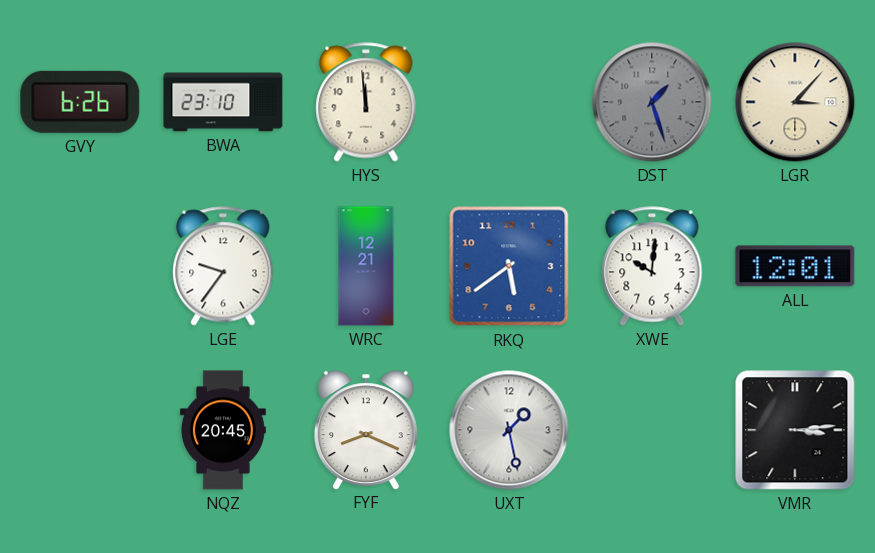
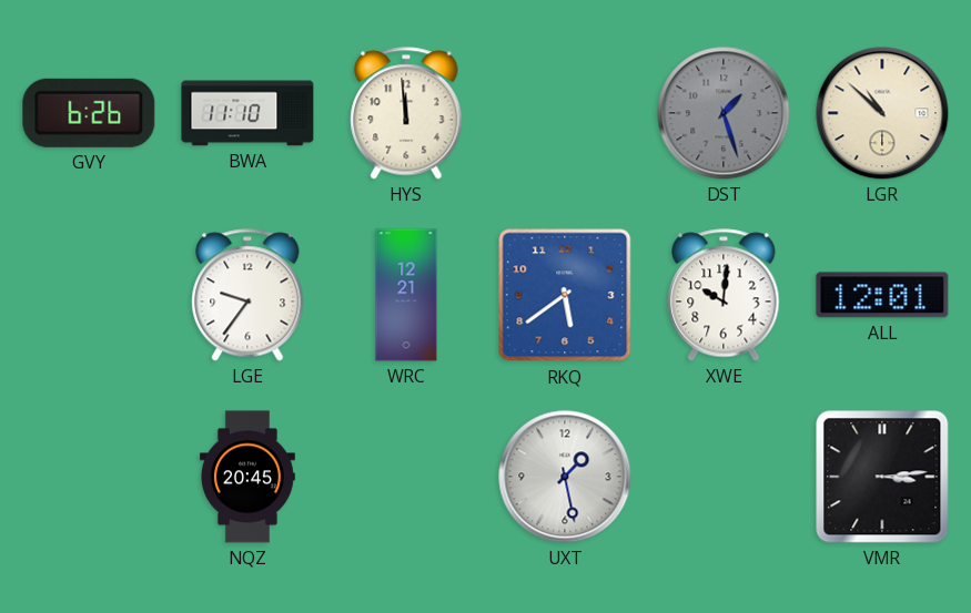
BWA: 23:10 -> 11:10 (247, 113)
LGR: 3:07 -> 10:52 (882, 113)
FYF: 8:19 -> none (366, 430)
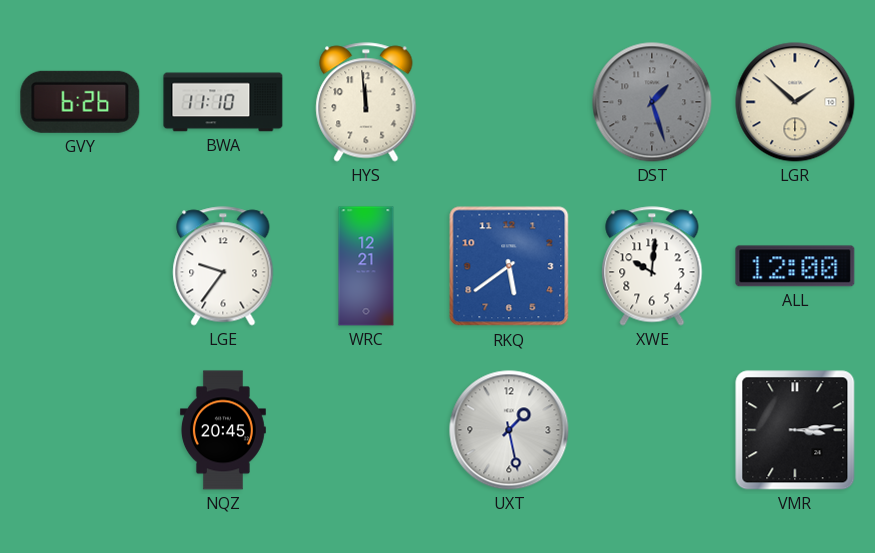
LGR: 10:52 -> 1:52 (795, 102)
ALL: 12:01 -> 12:00 (795, 266)
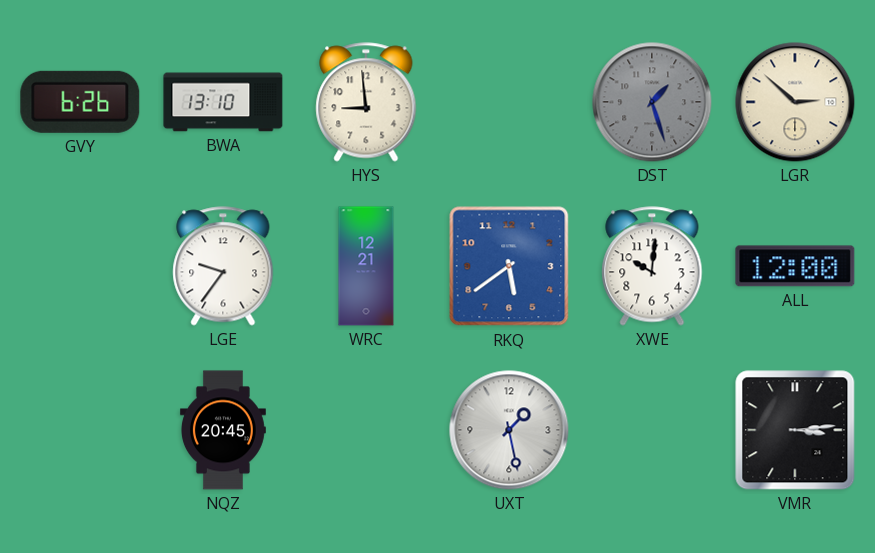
BWA: 11:10 -> 13:10 (223, 102)
HYS: 11:59 -> 8:59 (366, 102)
LGR: 1:52 -> 2:52 (795, 102)
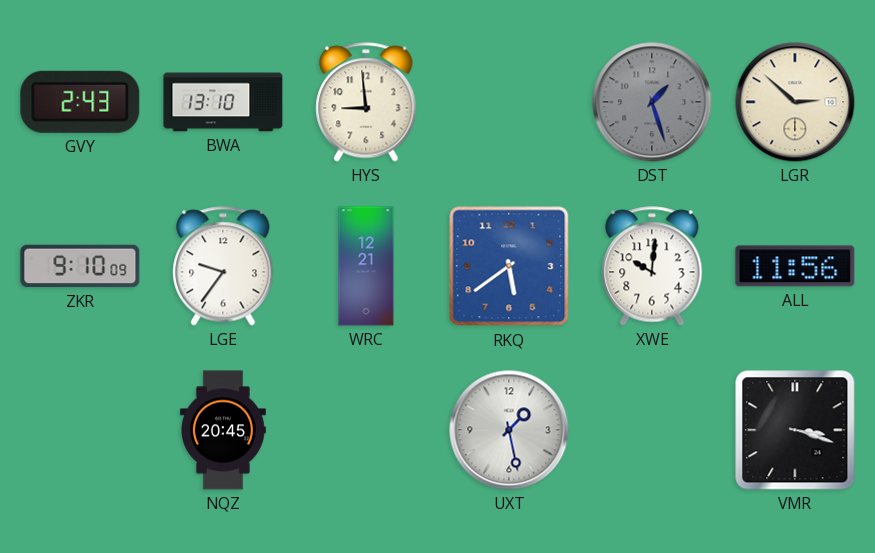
GVY: 6:26 -> 2:43 (80, 102)
ZKR: none -> 9:10 (80, 266)
ALL: 12:00 -> 11:56 (795, 266)
VMR: 3:14 -> 3:18 (795, 430)
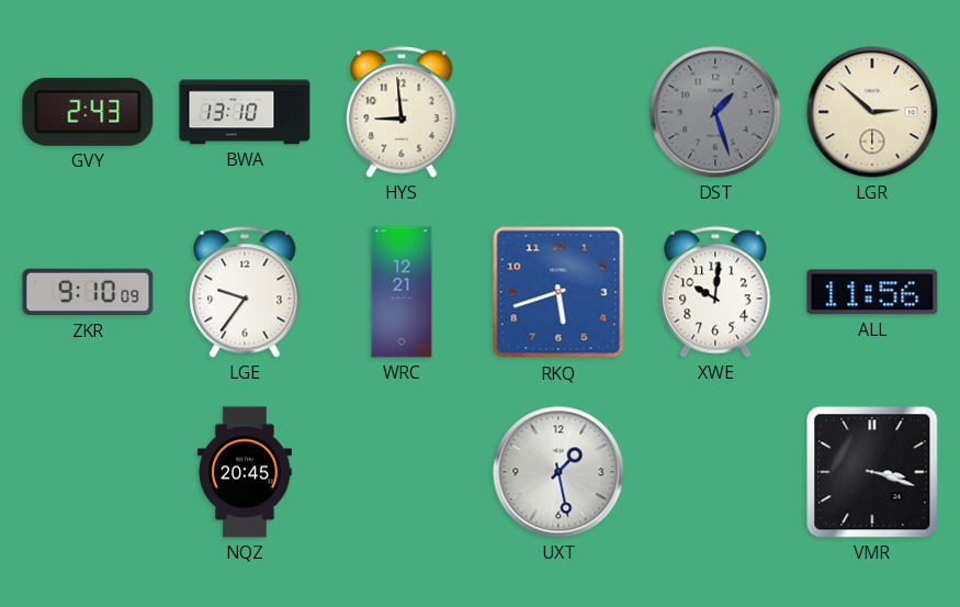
RKQ: 5:39 -> 5:42 (558, 292)
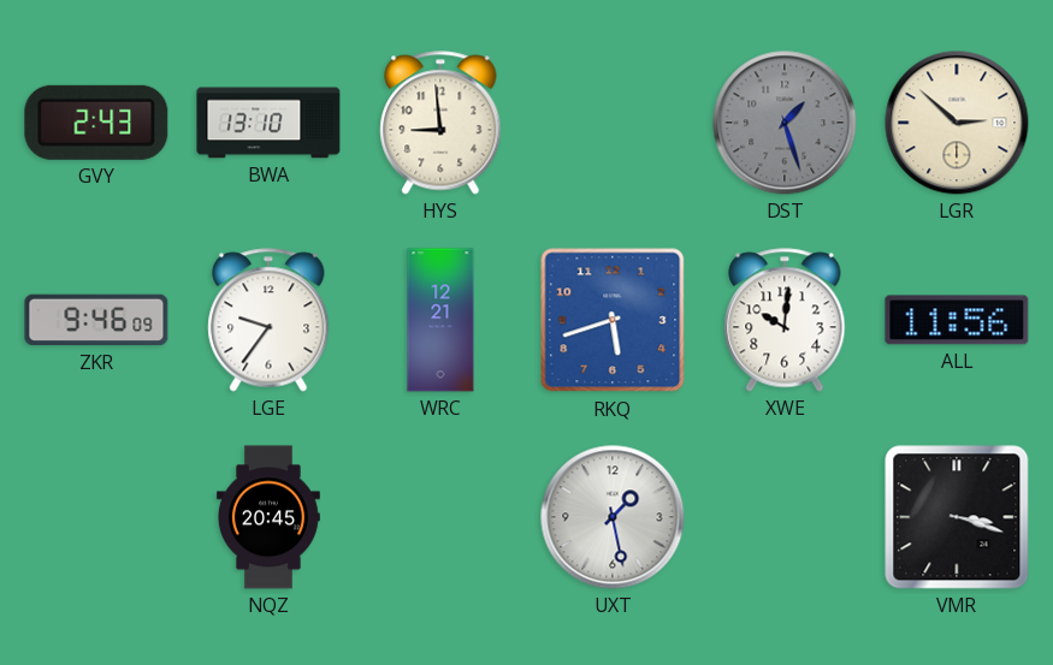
ZKR: 9:10 -> 9:46 (96, 320)
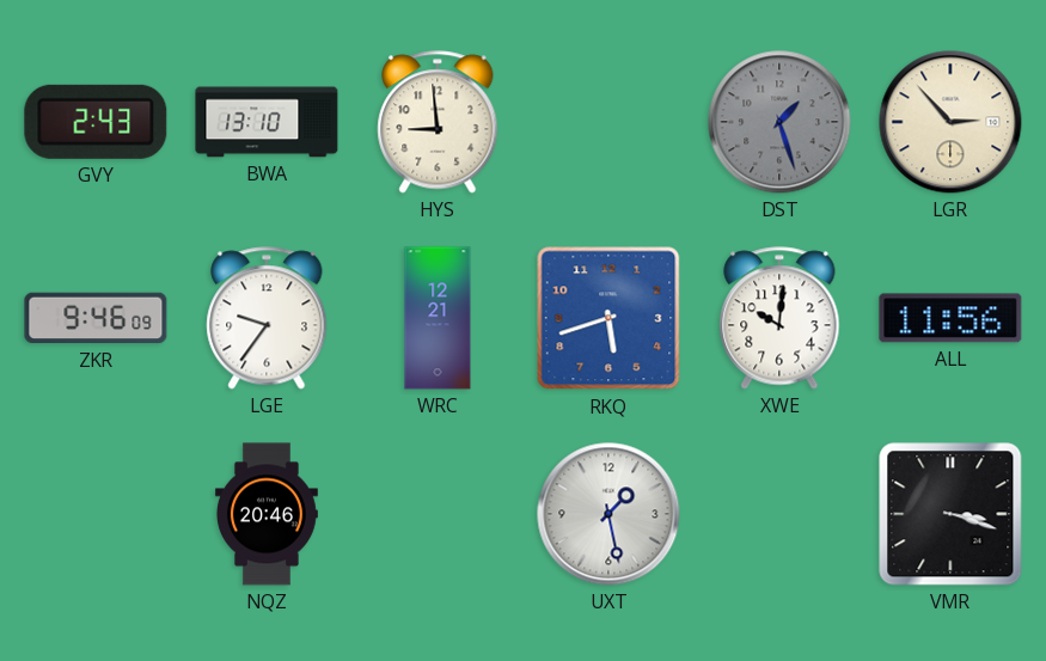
LGR: 2:52 -> 2:53 (950, 122)
NQZ: 20:45 -> 20:46 (267, 514)
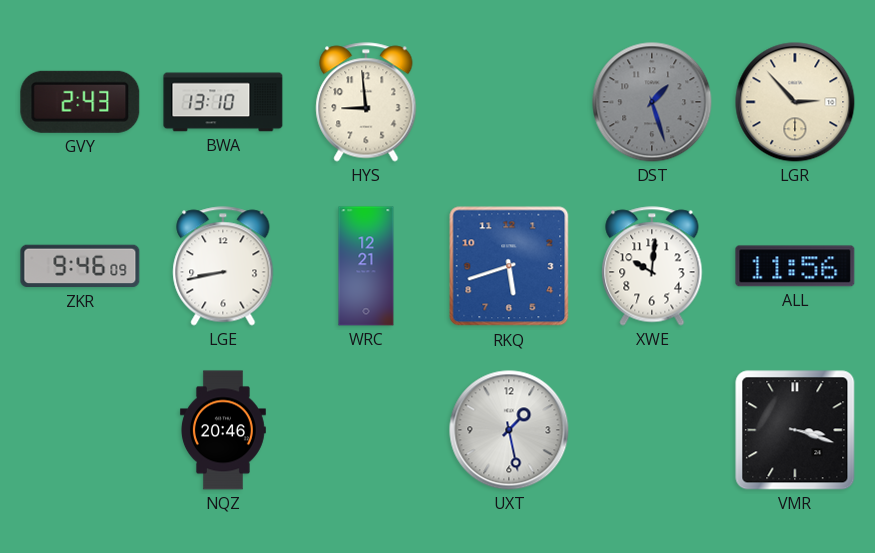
LGE: 9:36 -> 8:43 (223, 266)
